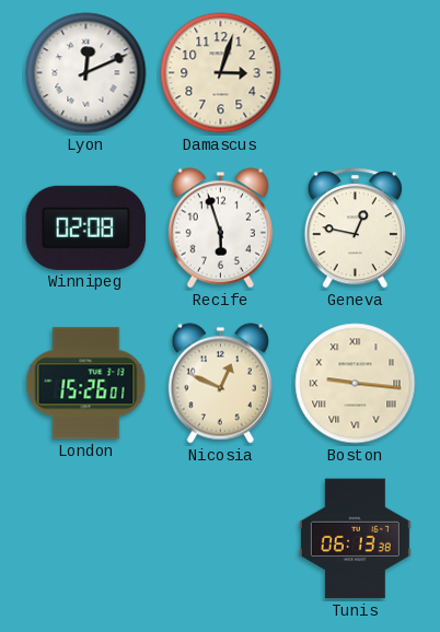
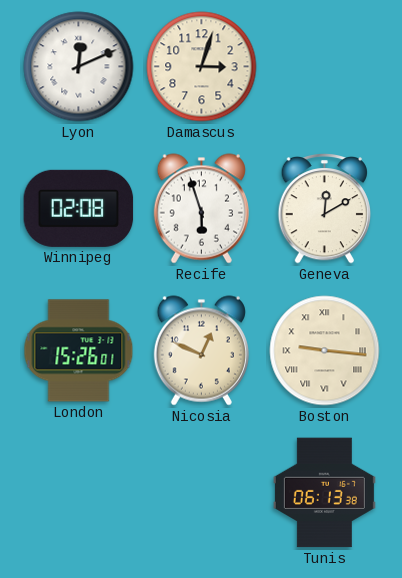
Geneva: 12:47 -> 12:10 (324, 209)
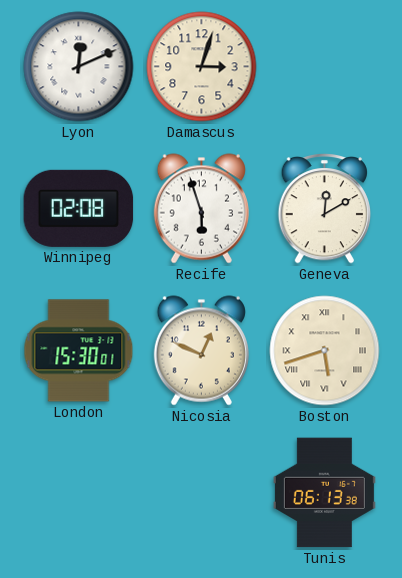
London: 15:26 -> 15:30 (79, 351)
Boston: 9:16 -> 5:42 (325, 351)
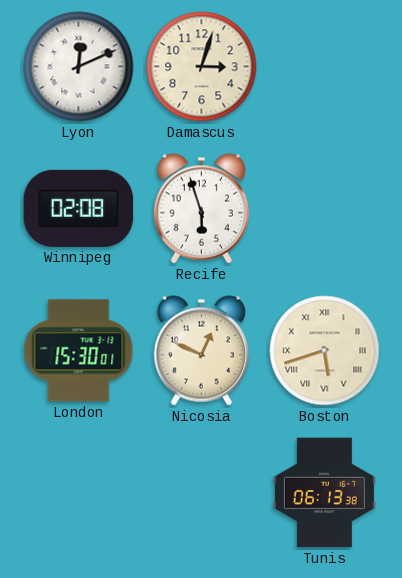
Geneva: 12:10 -> none (324, 209)
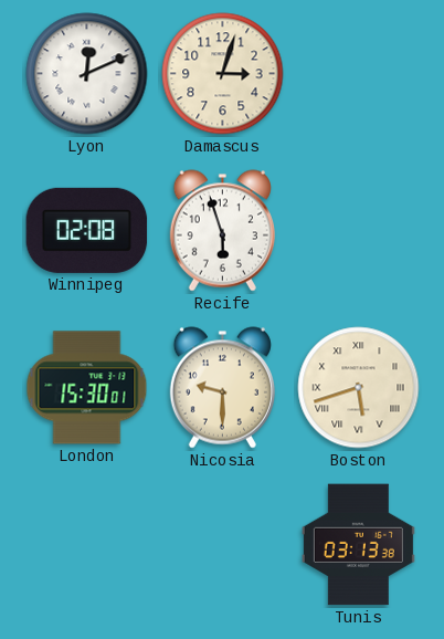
Nicosia: 12:49 -> 9:30 (222, 388)
Tunis: 06:13 -> 03:13 (358, 545)
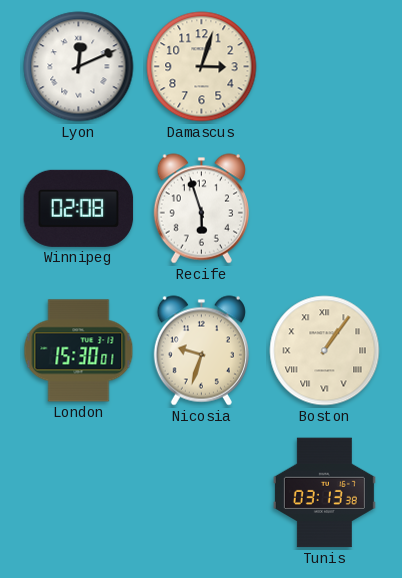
Nicosia: 9:30 -> 9:33 (201, 351)
Boston: 5:42 -> 1:06 (325, 351)
